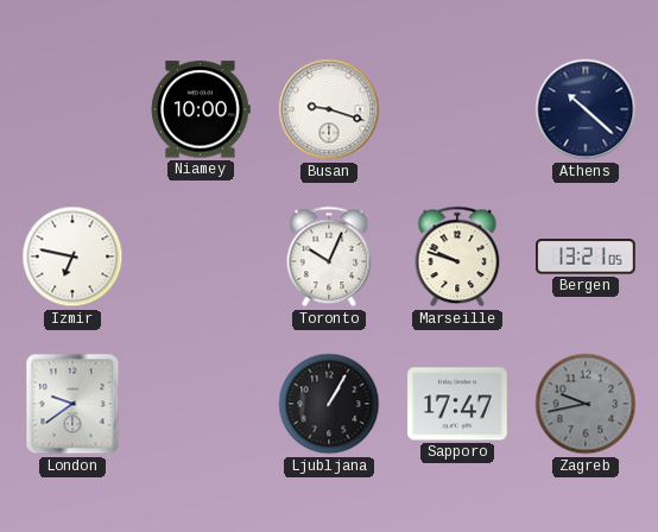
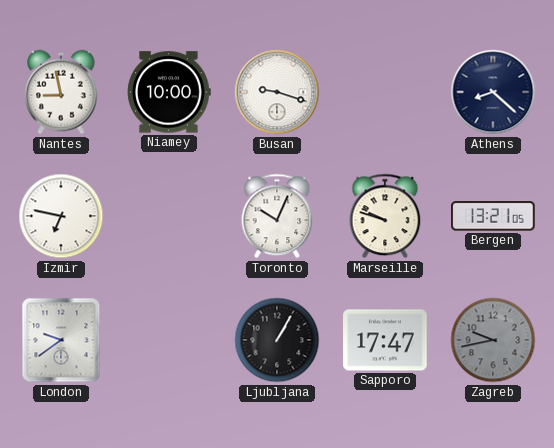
Nantes: none -> 8:58 (61, 92)
Athens: 10:22 -> 8:22 (493, 92)
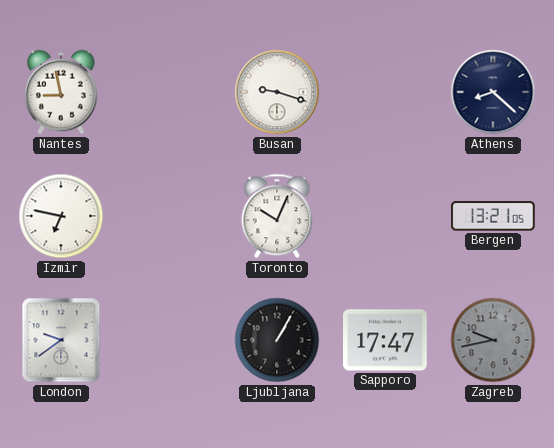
Niamey: 10:00 -> none (169, 92)
Marseille: 9:48 -> none (385, 216)
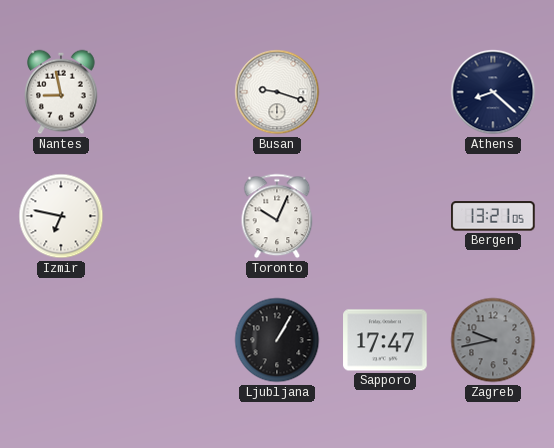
London: 9:39 -> none (61, 340)
